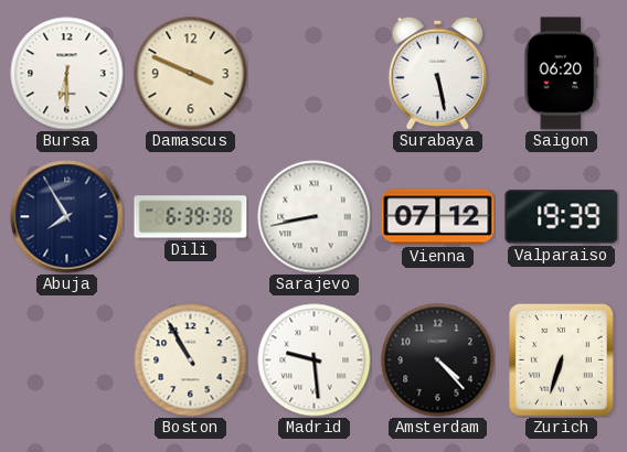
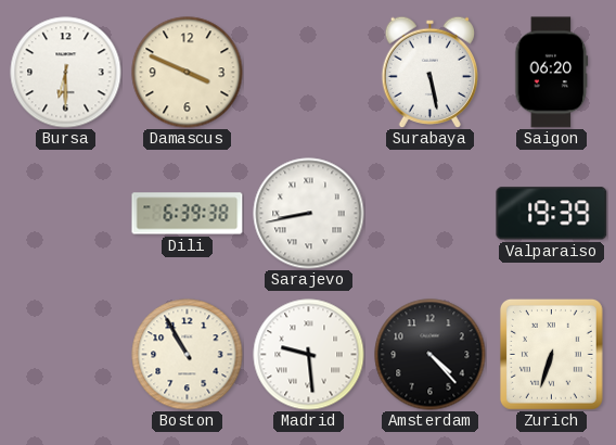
Abuja: 7:55 -> none (67, 217)
Vienna: 07:12 -> none (438, 217)
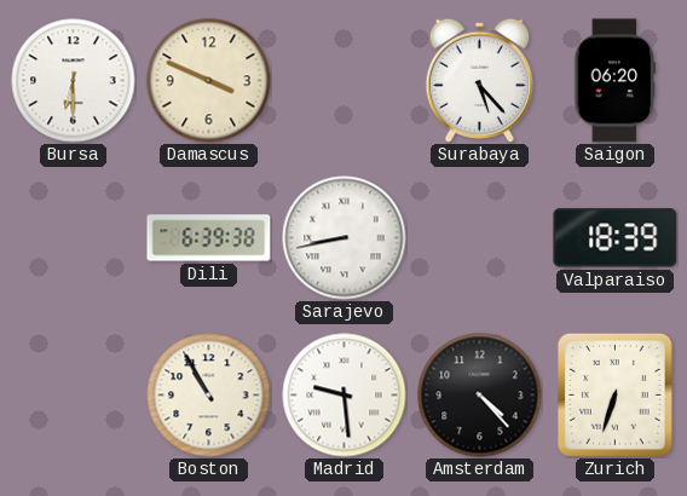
Surabaya: 5:28 -> 5:23 (479, 80)
Valparaiso: 19:39 -> 18:39 (616, 238)
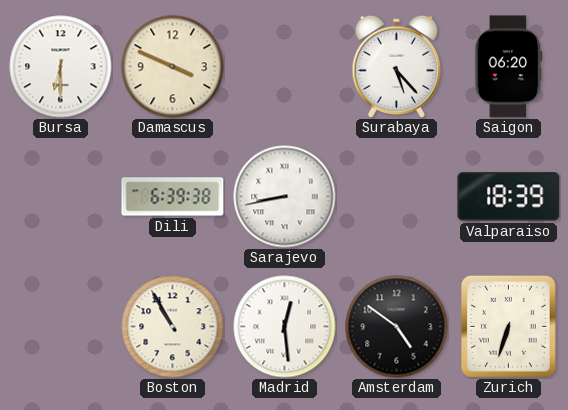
Madrid: 9:29 -> 12:29 (285, 327)
Amsterdam: 4:23 -> 4:51 (397, 327)
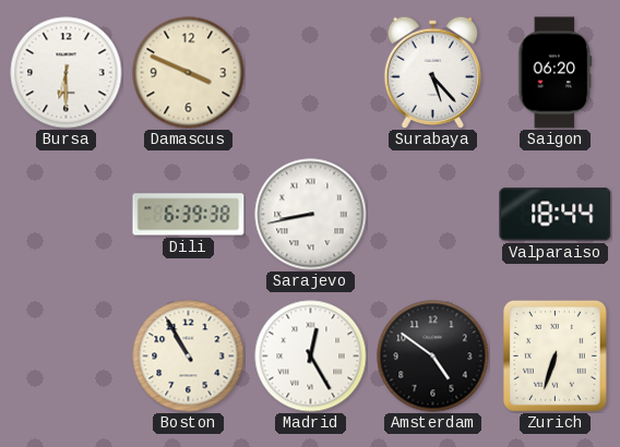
Valparaiso: 18:39 -> 18:44 (556, 215)
Madrid: 12:29 -> 12:25 (311, 357)
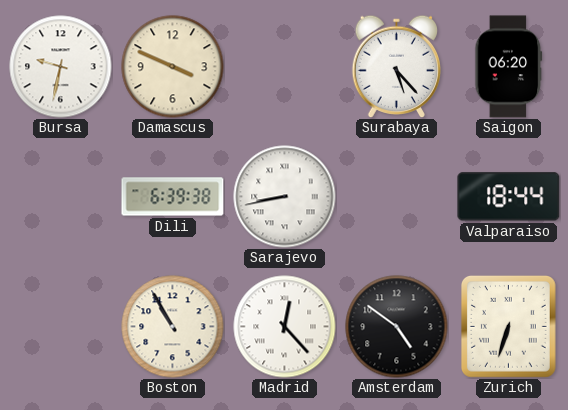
Bursa: 6:30 -> 9:32 (61, 67)
Madrid: 12:25 -> 12:23 (285, 327)
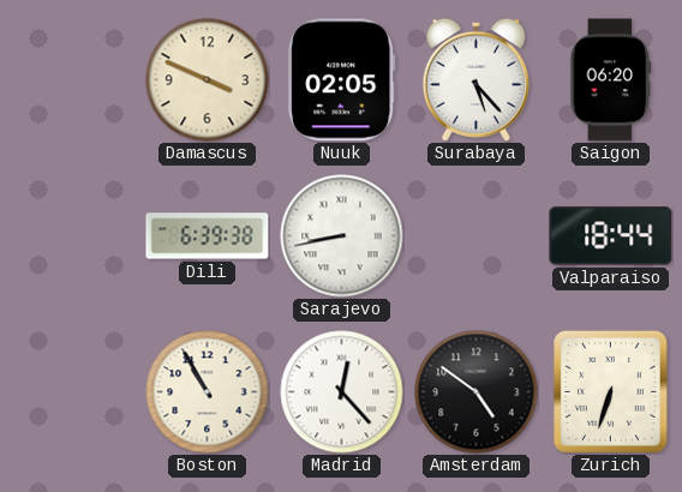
Bursa: 9:32 -> none (61, 67)
Nuuk: none -> 02:05 (342, 80)
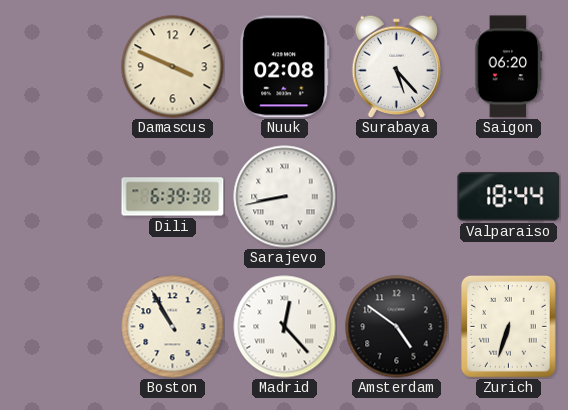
Nuuk: 02:05 -> 02:08 (285, 67)
